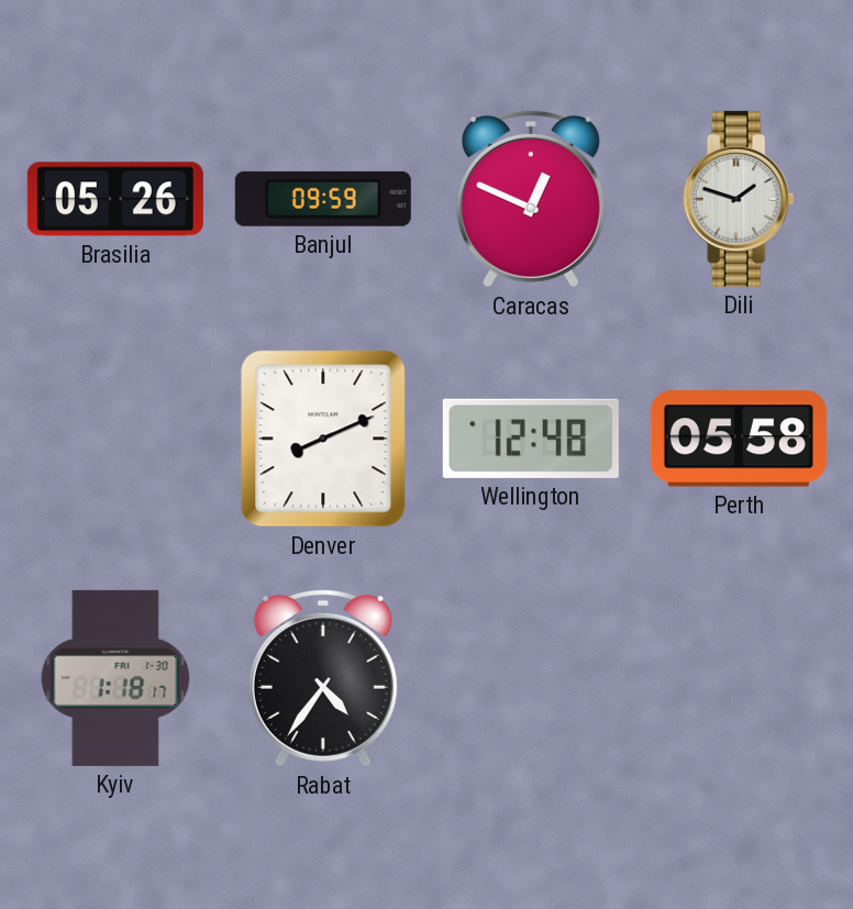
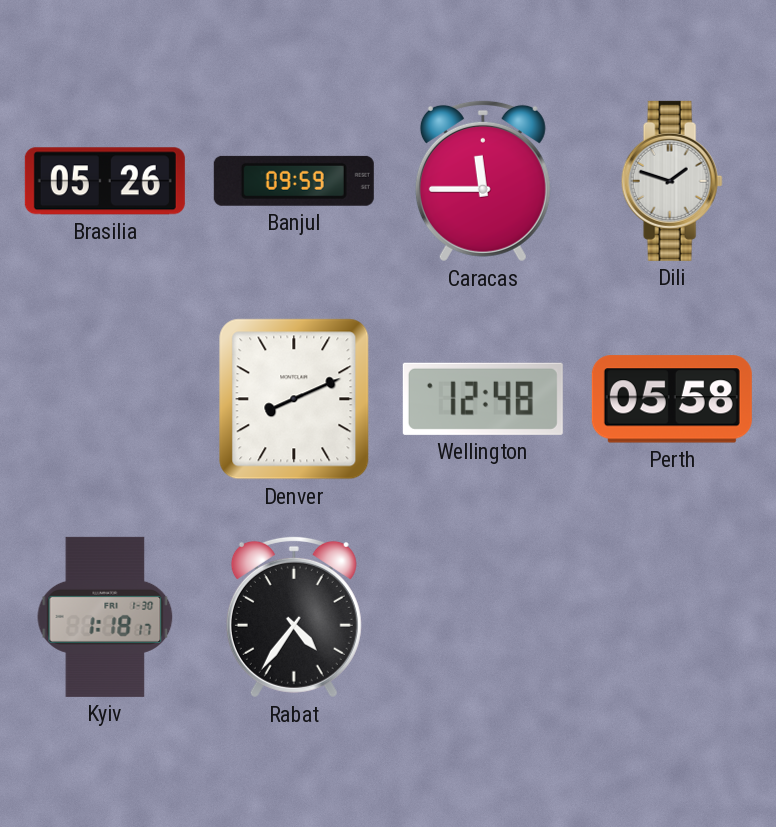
Caracas: 12:49 -> 11:45 (483, 181)
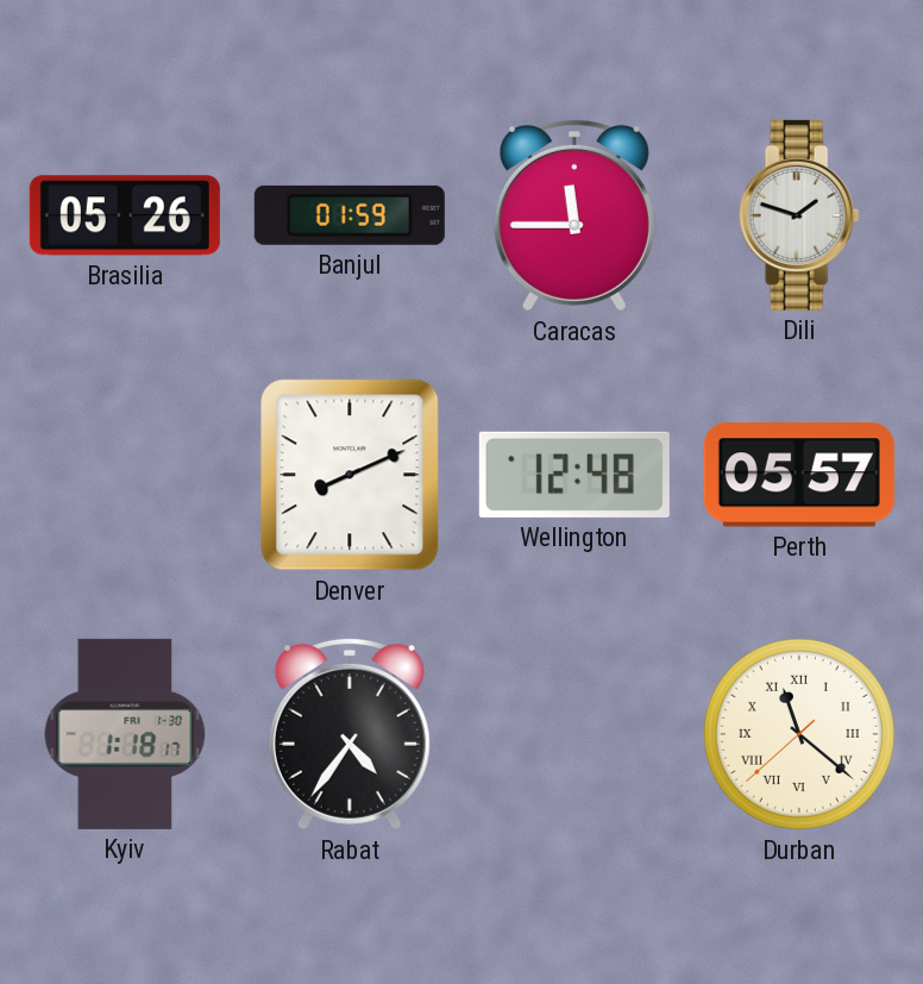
Banjul: 09:59 -> 01:59 (350, 215)
Perth: 05:58 -> 05:57 (799, 475)
Durban: none -> 11:21 (799, 734)
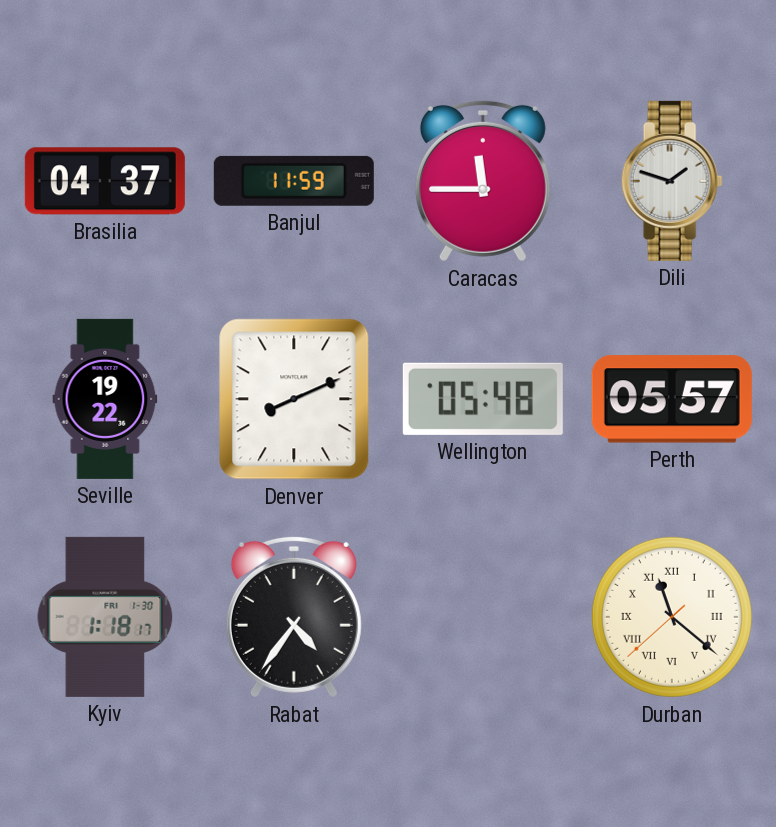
Brasilia: 05:26 -> 04:37 (105, 181)
Banjul: 01:59 -> 11:59 (294, 181)
Seville: none -> 19:22 (105, 399)
Wellington: 12:48 -> 05:48 (483, 399)
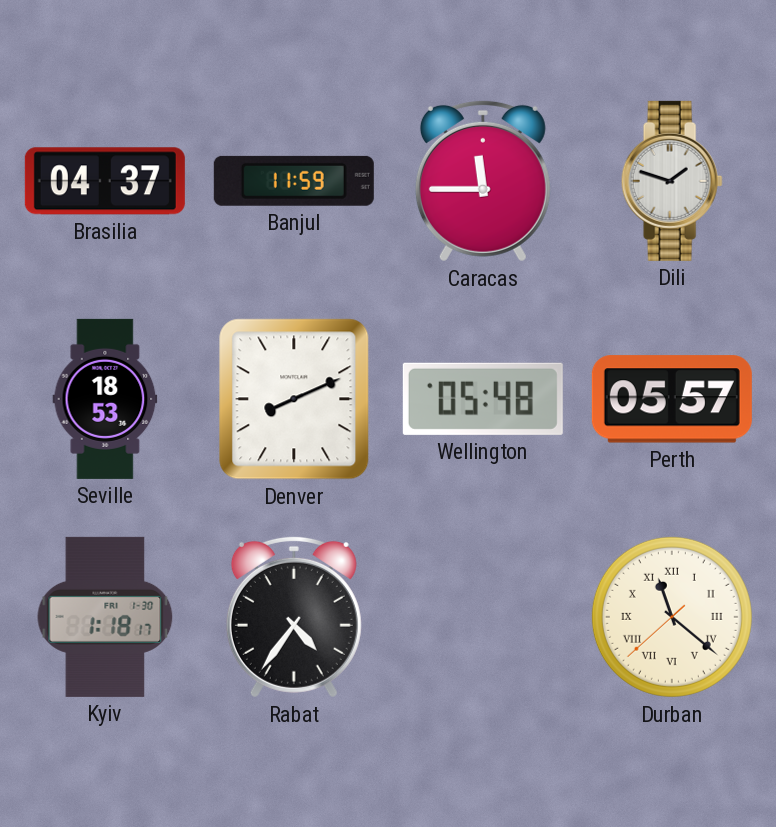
Seville: 19:22 -> 18:53 (105, 399)
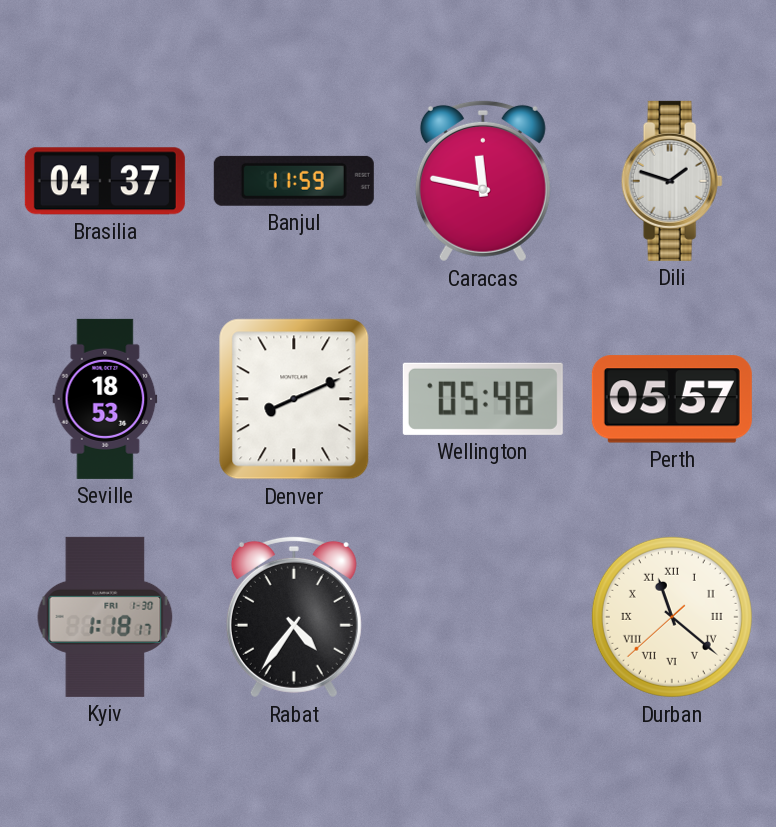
Caracas: 11:45 -> 11:47 (483, 181)
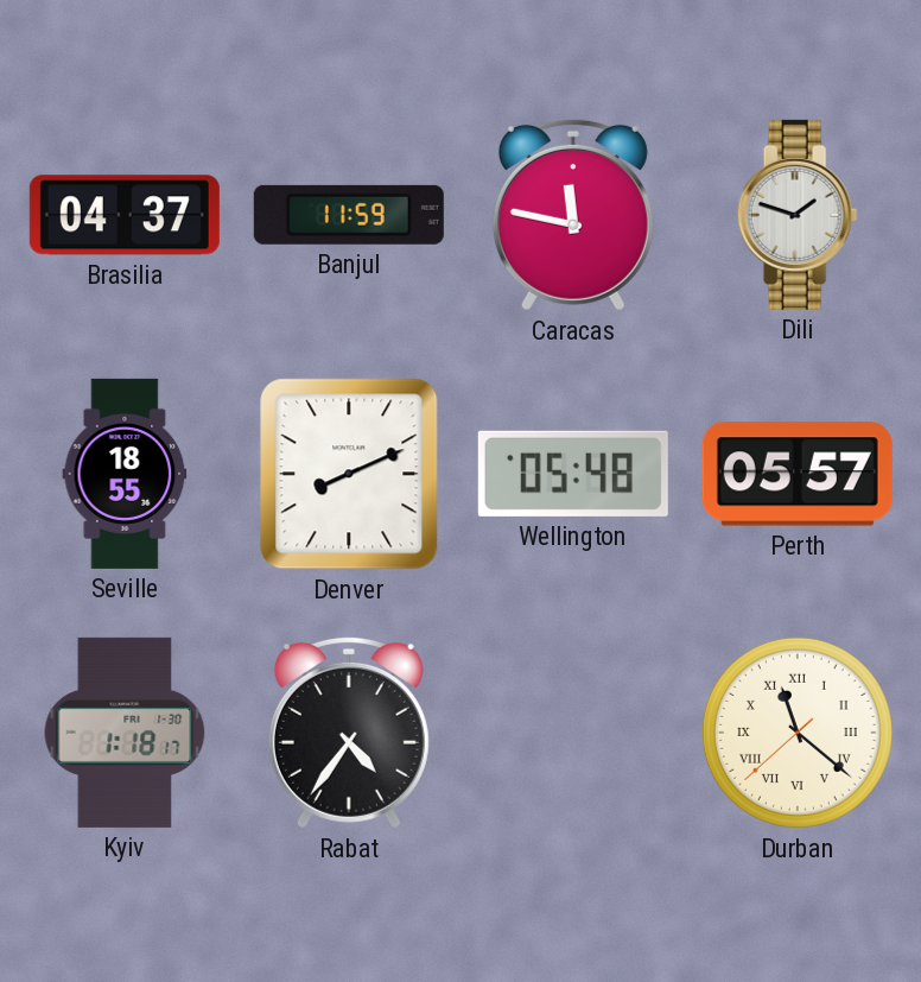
Seville: 18:53 -> 18:55 (125, 474)
